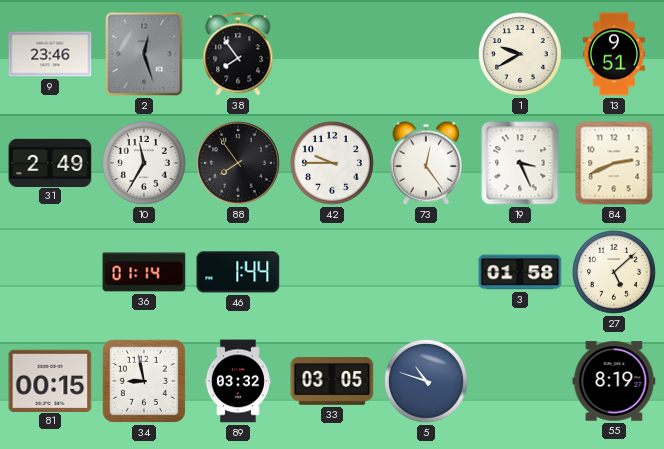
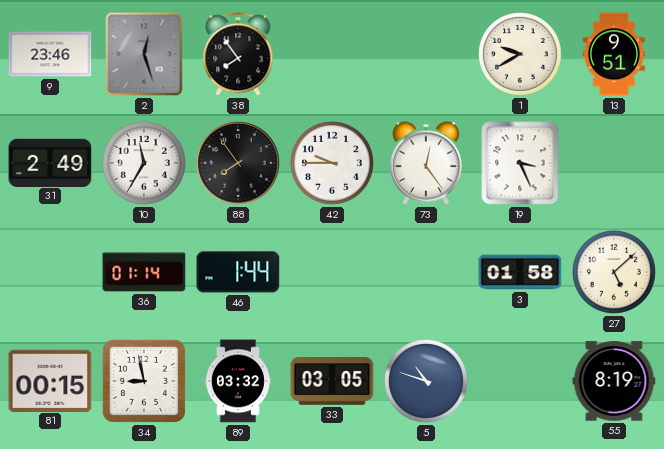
84: 2:41 -> none (614, 163)
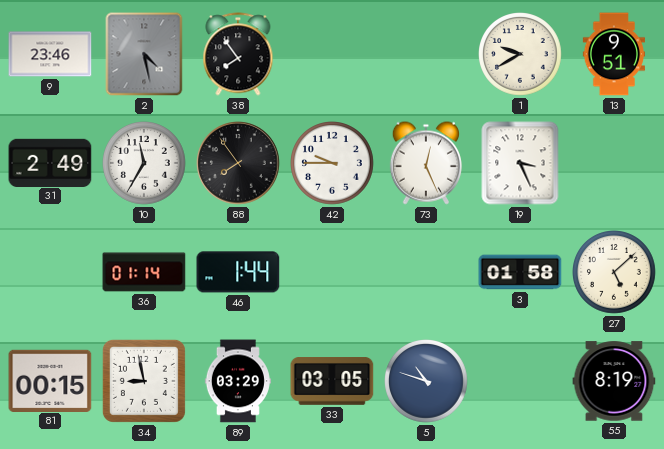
2: 12:27 -> 4:28 (144, 54)
73: 12:24 -> 12:26 (426, 163)
89: 03:32 -> 03:29 (238, 381)
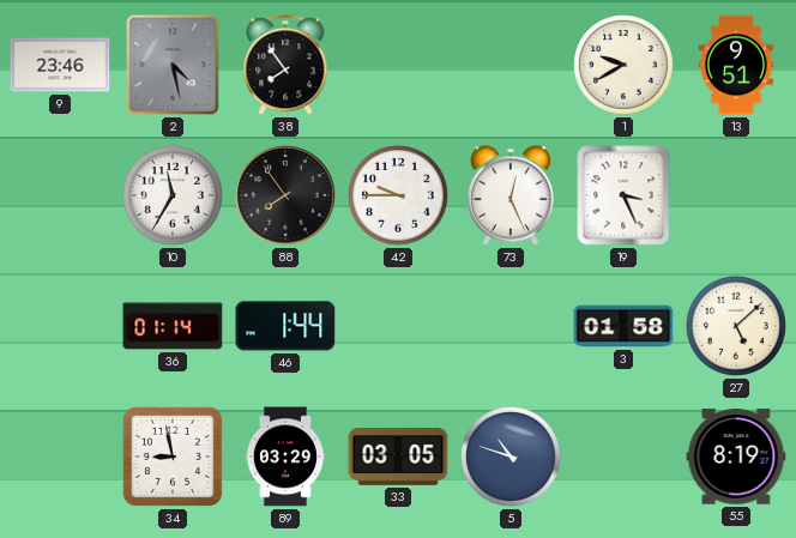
31: 2:49 -> none (50, 162)
81: 00:15 -> none (50, 380)
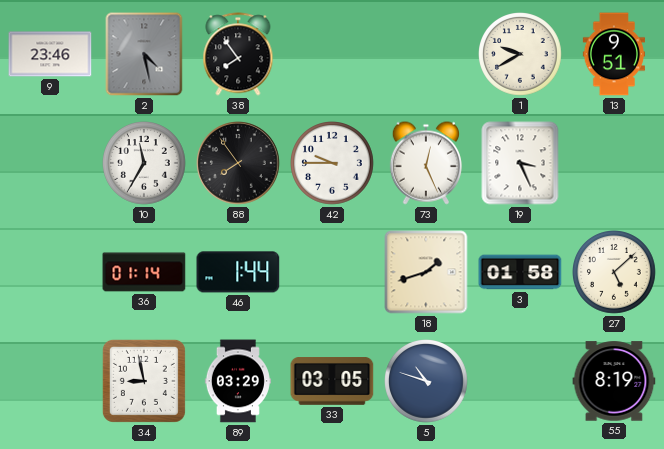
18: none -> 1:42 (426, 272)
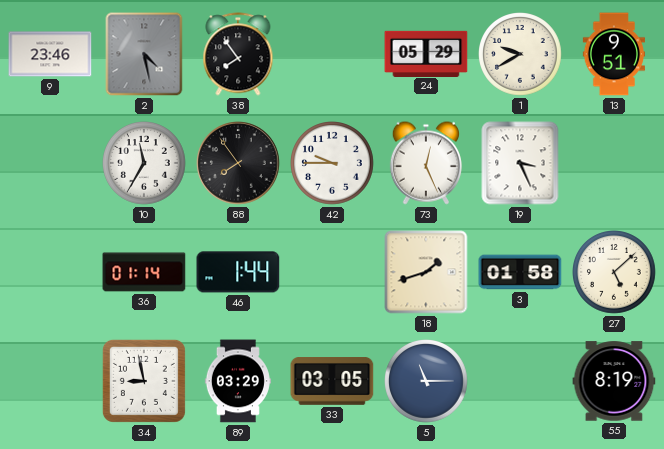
24: none -> 05:29 (426, 53)
5: 10:48 -> 11:15 (427, 382)
